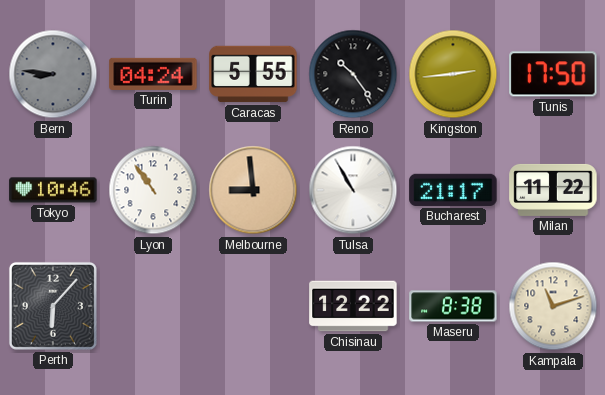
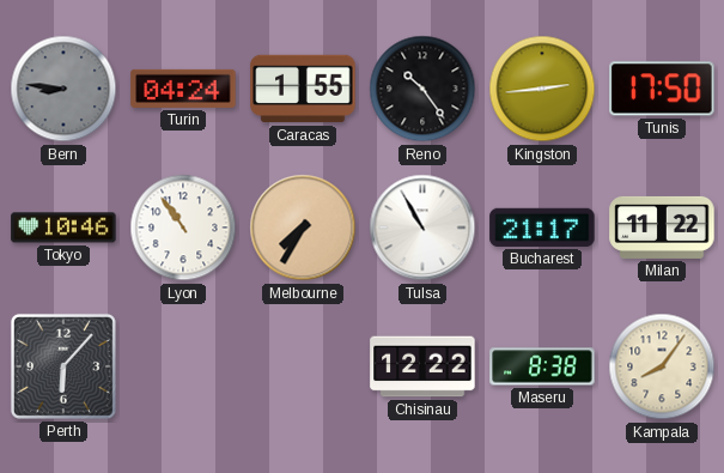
Caracas: 5:55 -> 1:55 (303, 89)
Melbourne: 8:59 -> 7:35 (303, 228)
Kampala: 11:12 -> 8:06 (662, 366)
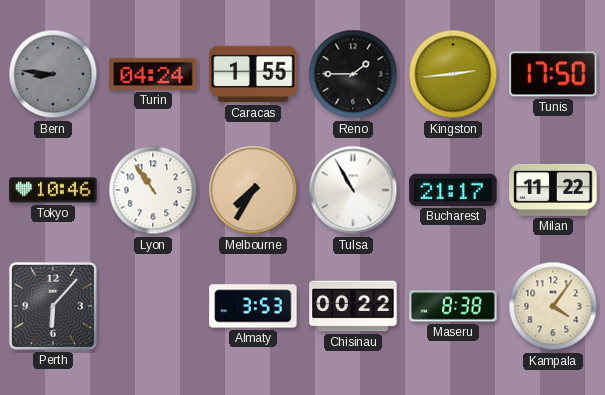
Reno: 10:24 -> 1:45 (353, 74)
Almaty: none -> 3:53 (253, 306)
Chisinau: 12:22 -> 00:22 (353, 306)
Kampala: 8:06 -> 4:06 (553, 306)
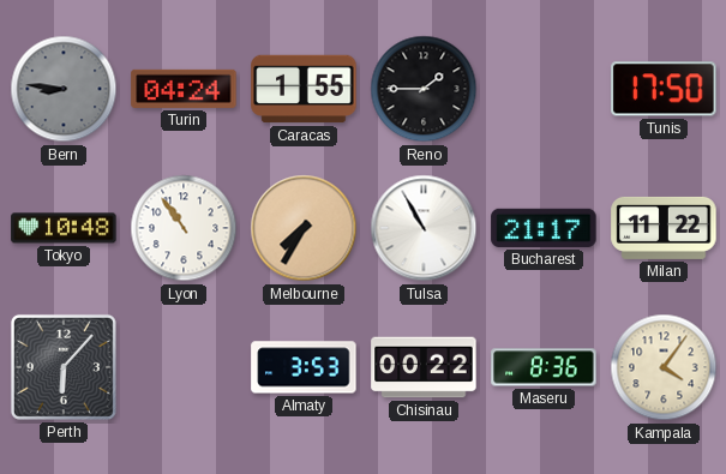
Kingston: 2:44 -> none (453, 74)
Tokyo: 10:46 -> 10:48 (64, 228)
Maseru: 8:38 -> 8:36 (544, 367)
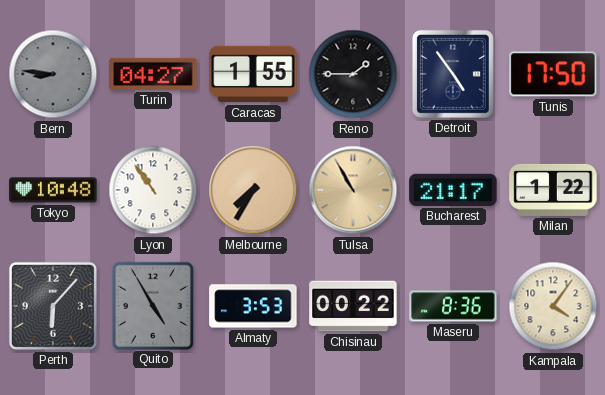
Turin: 04:24 -> 04:27 (153, 74)
Detroit: none -> 4:54 (453, 74)
Tulsa dial: white -> champagne (353, 190)
Milan: 11:22 -> 1:22 (553, 190)
Quito: none -> 4:55 (152, 305)
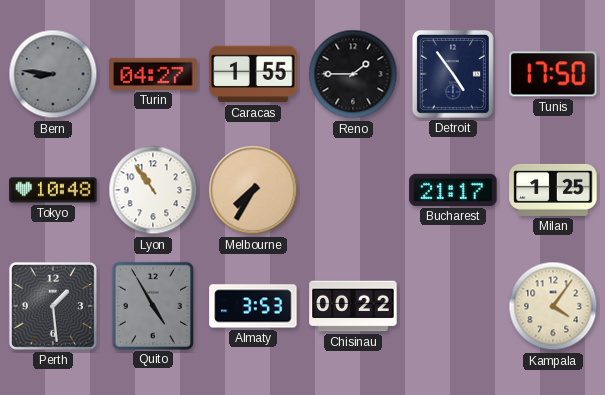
Tulsa: 10:55 -> none (353, 190)
Milan: 1:22 -> 1:25 (553, 190)
Perth: 6:07 -> 1:29 (53, 306)
Maseru: 8:36 -> none (453, 306)
